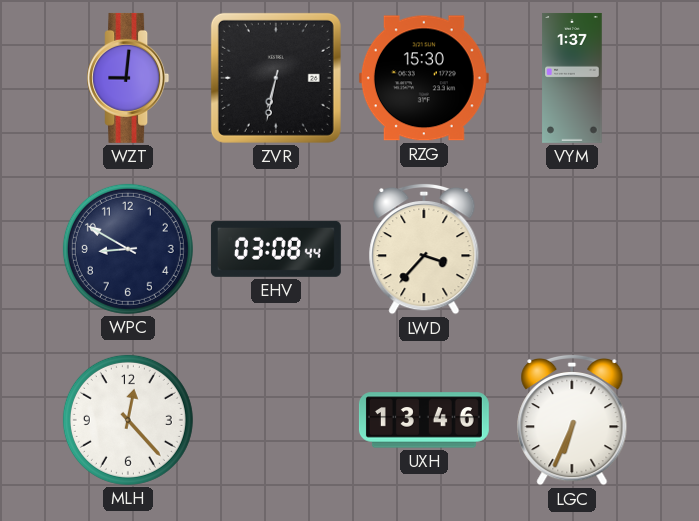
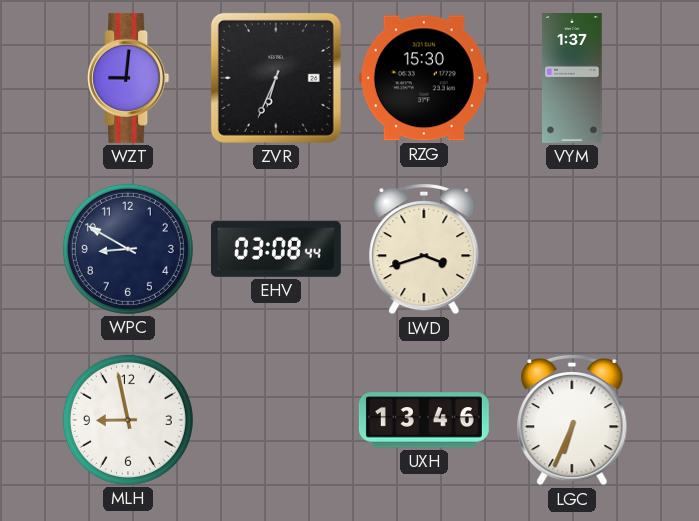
ZVR: 6:32 -> 6:34 (276, 78)
LWD: 3:37 -> 3:42 (424, 249)
MLH: 12:23 -> 8:58 (128, 420)
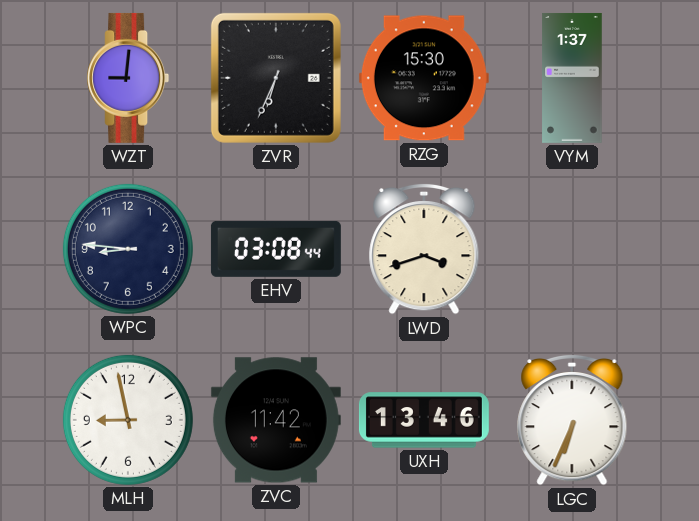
WPC: 8:50 -> 8:46 (128, 249)
ZVC: none -> 11:42 (276, 420)
